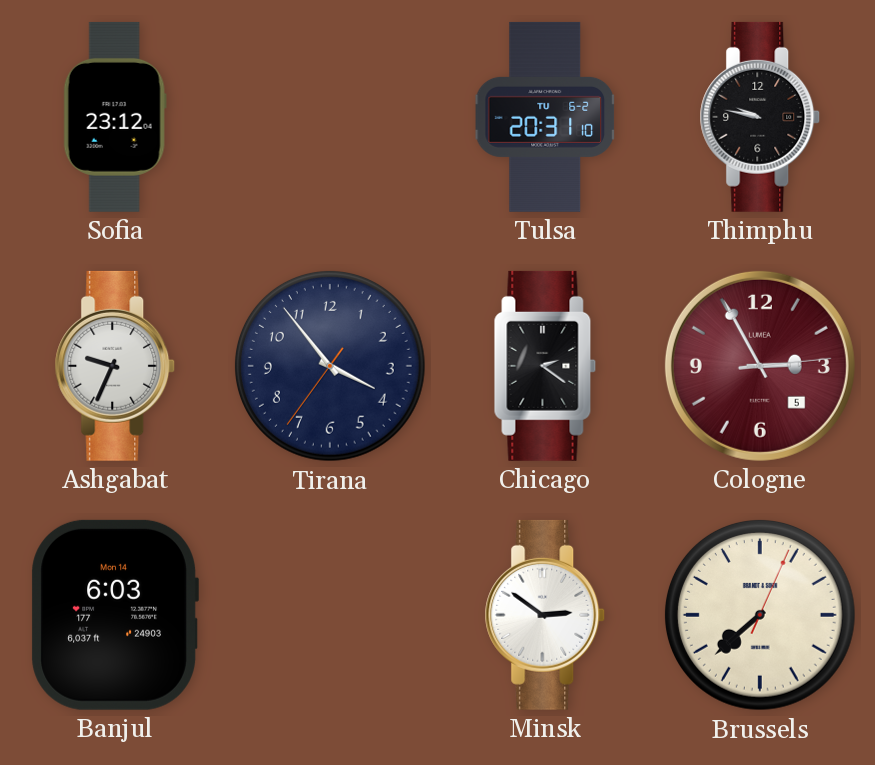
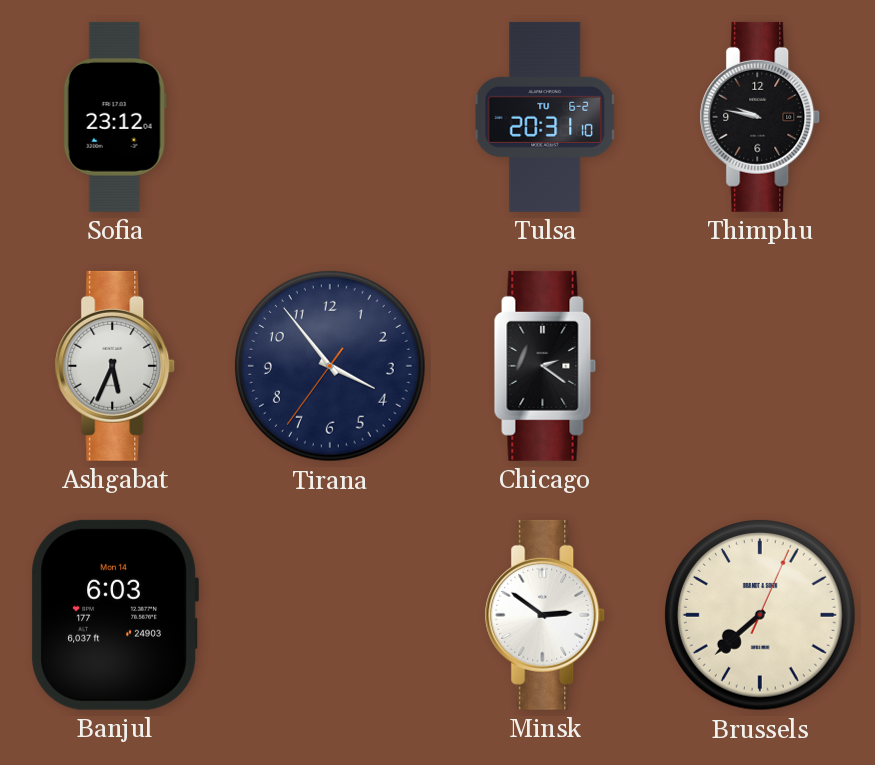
Ashgabat: 9:34 -> 5:34 (115, 366)
Cologne: 2:55 -> none (760, 366)
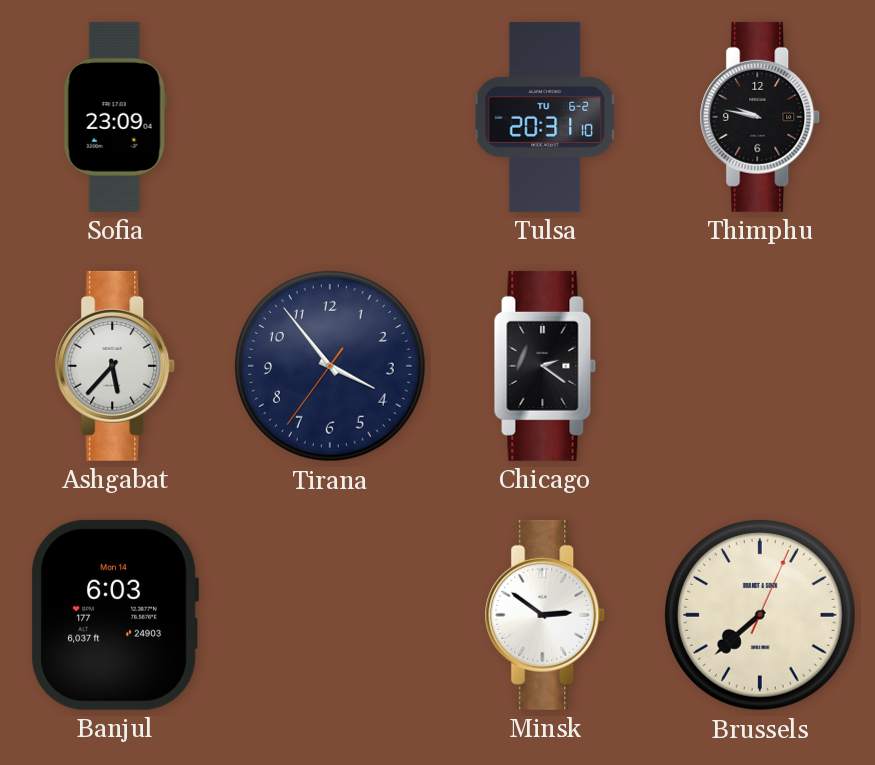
Sofia: 23:12 -> 23:09 (115, 117)
Ashgabat: 5:34 -> 5:37 (115, 366)
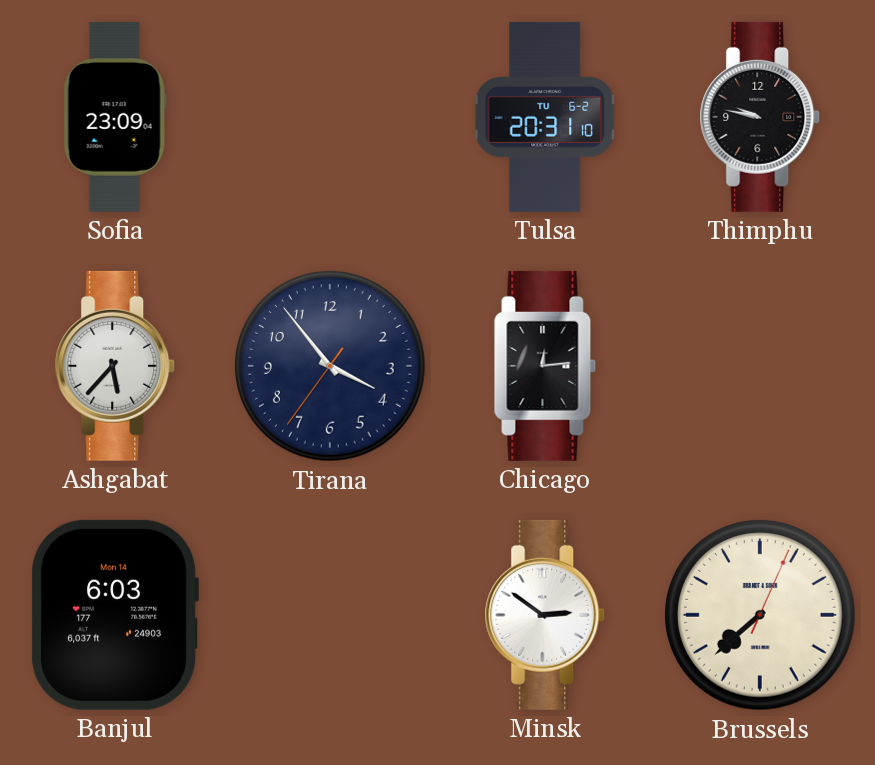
Chicago: 2:21 -> 12:14 (545, 366)
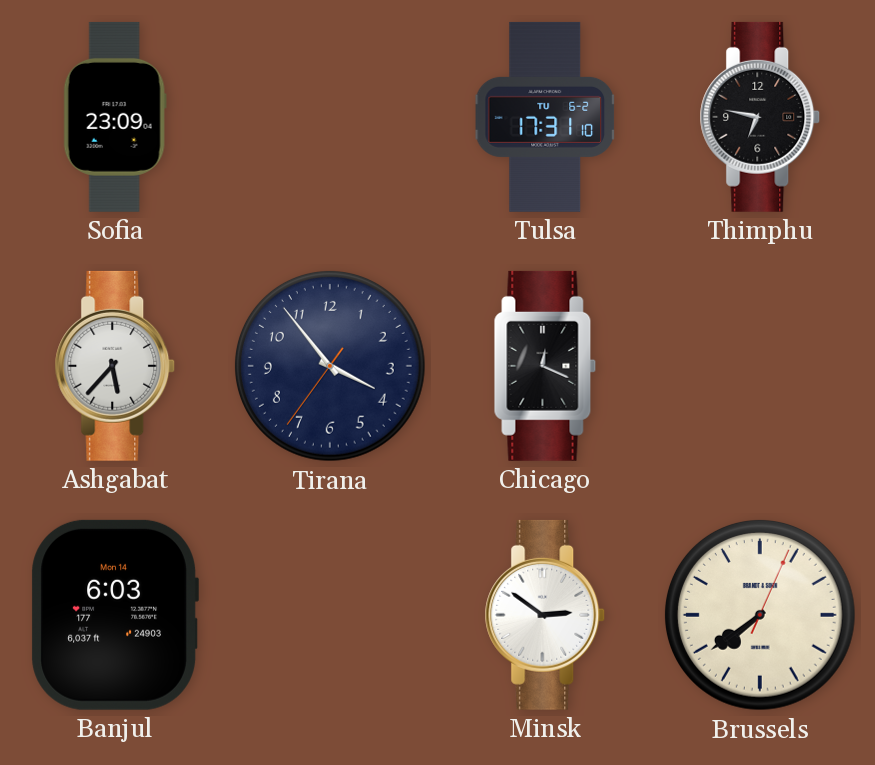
Tulsa: 20:31 -> 17:31 (544, 117)
Thimphu: 9:47 -> 6:47 (760, 117)
Chicago: 12:14 -> 12:19 (545, 366)
Brussels: 7:38 -> 7:39 (760, 615)
